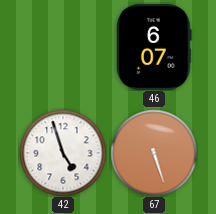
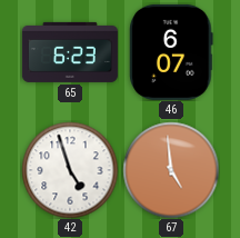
65: none -> 6:23 (70, 52)
67: 5:27 -> 4:59 (171, 170)
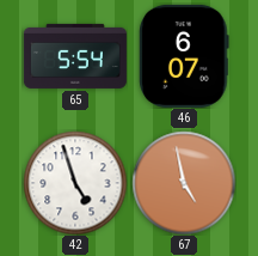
65: 6:23 -> 5:54 (75, 56)
67: 4:59 -> 4:58 (184, 183)
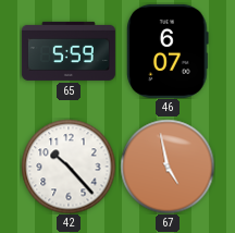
65: 5:54 -> 5:59 (69, 51)
42: 4:57 -> 10:23 (69, 167)
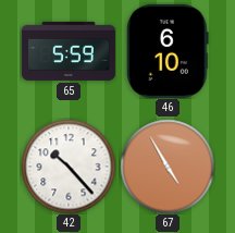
46: 6:07 -> 6:10 (168, 51)
67: 4:58 -> 4:55 (168, 167)
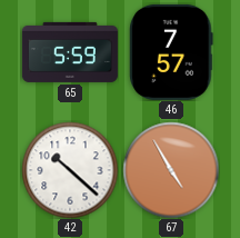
46: 6:10 -> 7:57 (171, 52)
42: 10:23 -> 10:22 (70, 170)
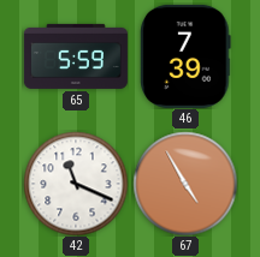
46: 7:57 -> 7:39 (185, 56)
42: 10:22 -> 11:19 (76, 184)
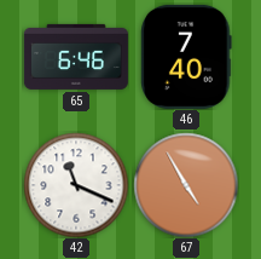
65: 5:59 -> 6:46 (76, 57)
46: 7:39 -> 7:40 (186, 57)
